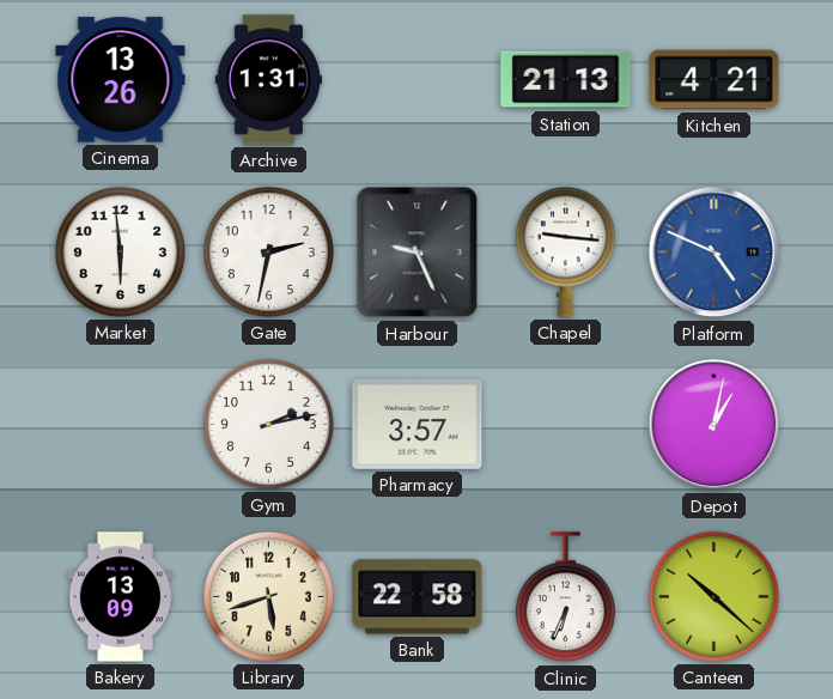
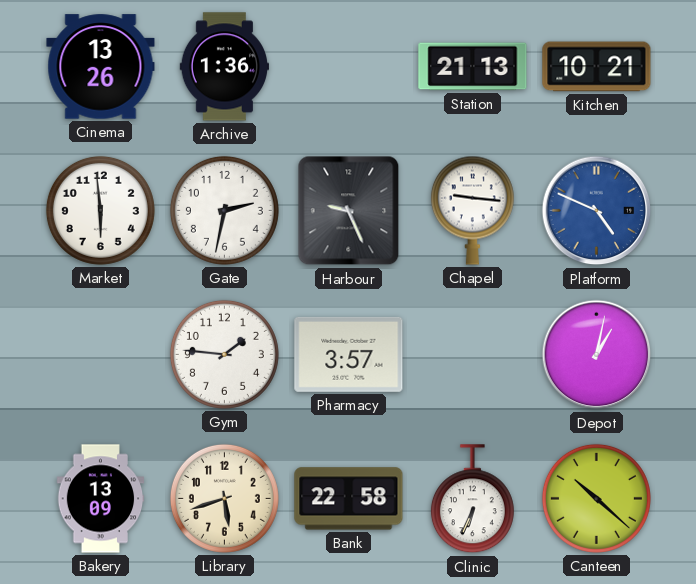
Archive: 1:31 -> 1:36 (224, 67)
Kitchen: 4:21 -> 10:21 (597, 67)
Gym: 2:13 -> 1:46 (224, 354)
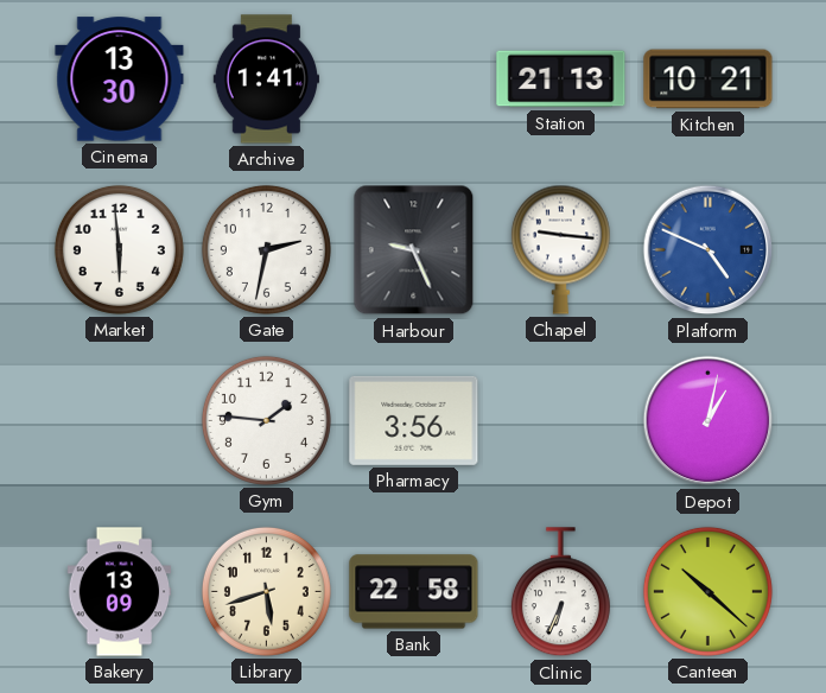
Cinema: 13:26 -> 13:30 (120, 80)
Archive: 1:36 -> 1:41 (266, 80)
Pharmacy: 3:57 -> 3:56 (414, 420)
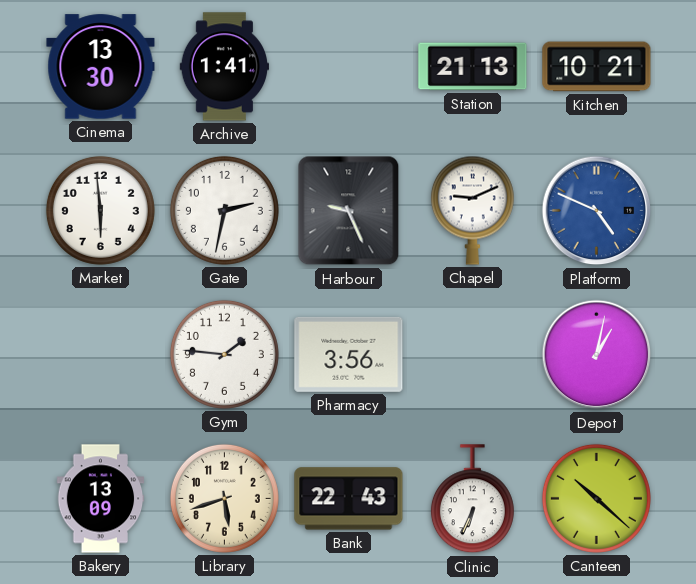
Chapel: 9:16 -> 9:11 (472, 210)
Bank: 22:58 -> 22:43 (349, 499)
